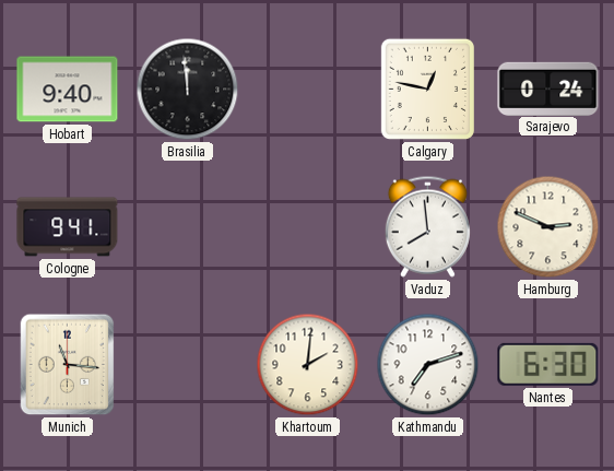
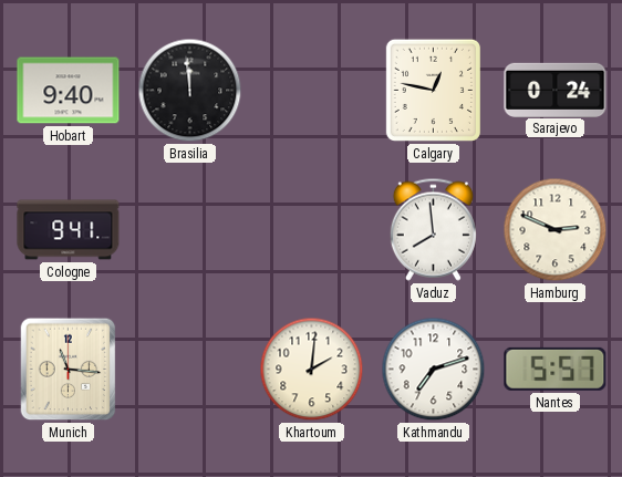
Nantes: 6:30 -> 5:57 (556, 369)
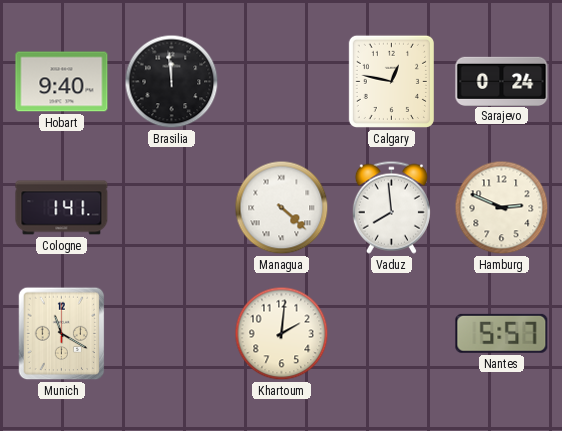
Cologne: 9:41 -> 1:41 (62, 208)
Managua: none -> 4:22 (282, 208)
Munich: 11:16 -> 11:20 (62, 334)
Kathmandu: 7:12 -> none (434, 370)
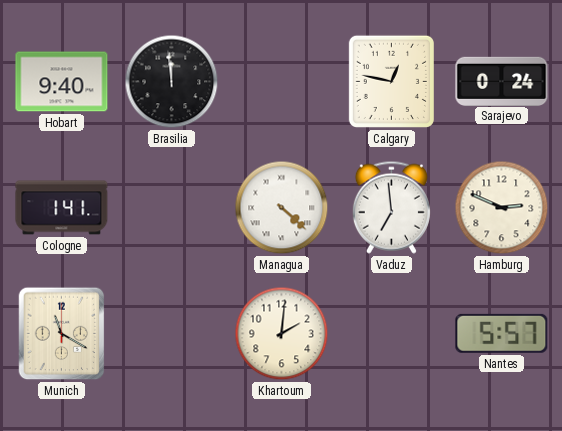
Vaduz: 7:59 -> 6:59 (391, 207)
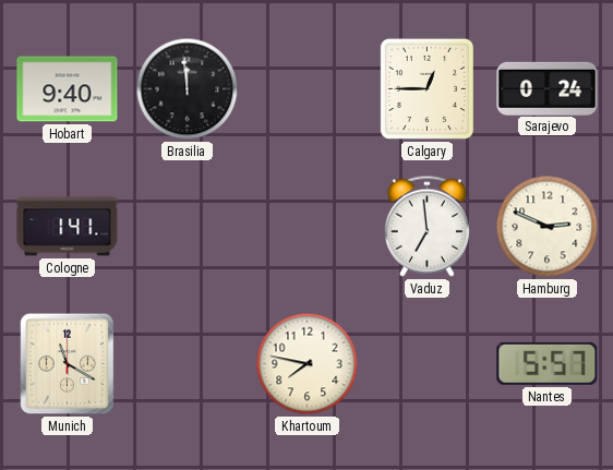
Calgary: 12:47 -> 12:45 (426, 88)
Managua: 4:22 -> none (282, 208)
Khartoum: 2:01 -> 7:47 (308, 364)
